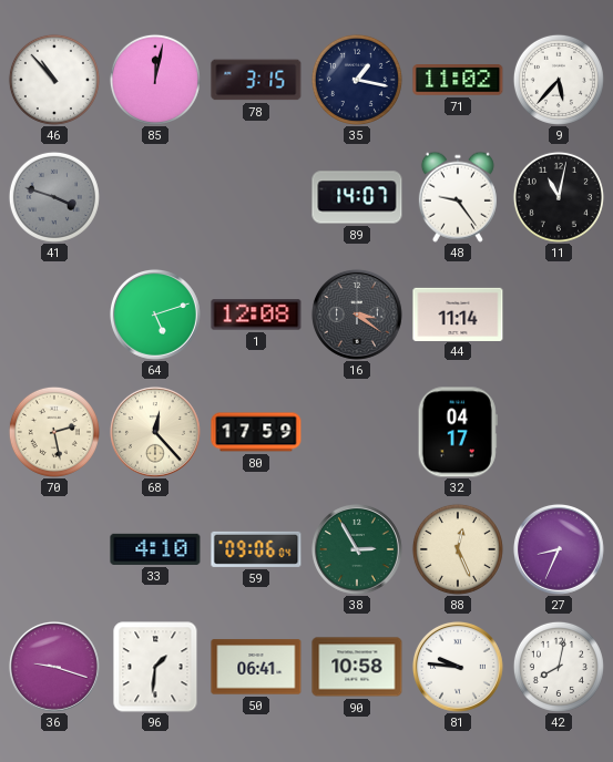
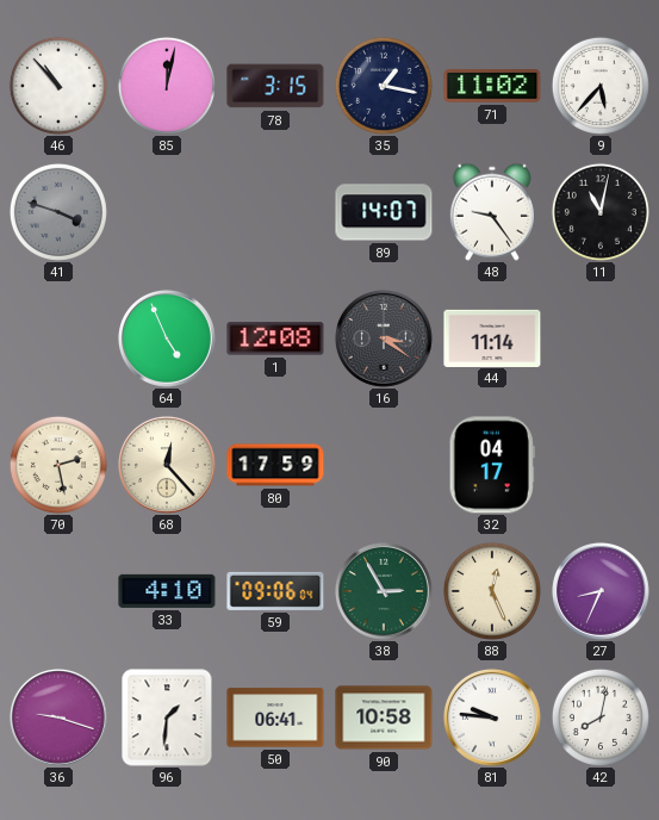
64: 5:12 -> 4:56 (167, 338)
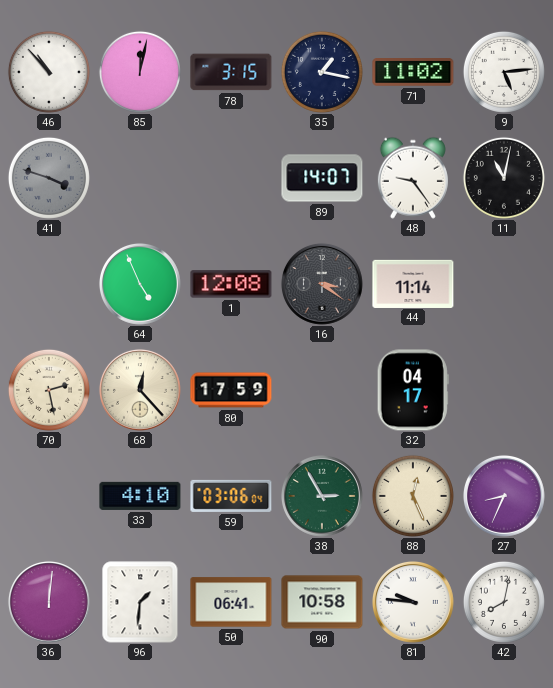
9: 5:37 -> 5:14 (504, 72)
59: 09:06 -> 03:06 (231, 496)
36: 9:18 -> 12:01 (49, 602)
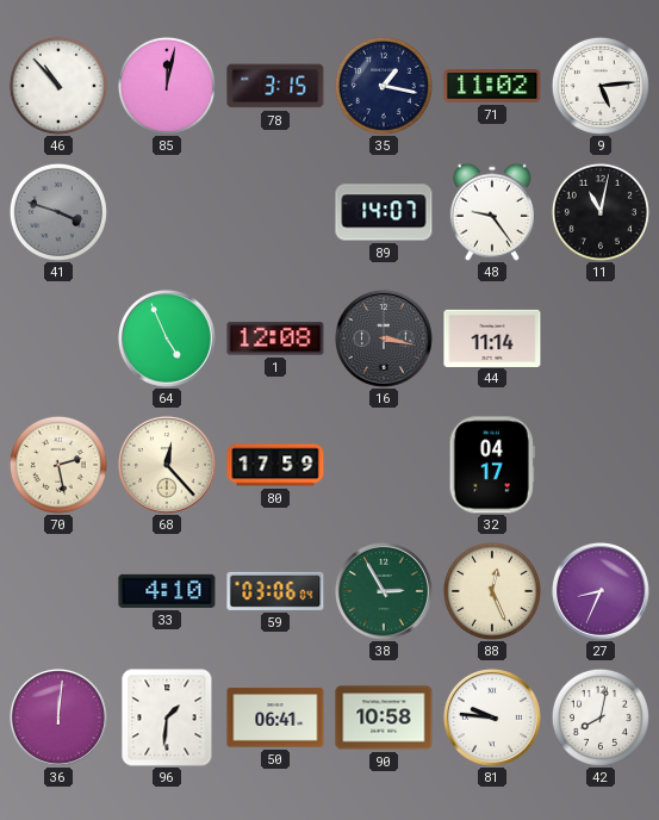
16: 3:21 -> 3:17 (384, 338)
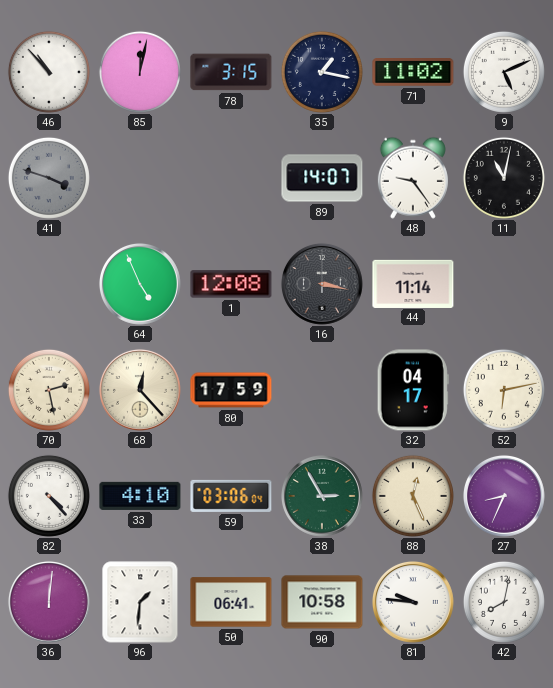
9: 5:14 -> 5:11 (504, 72)
52: none -> 6:13 (504, 390)
82: none -> 4:23 (49, 496)
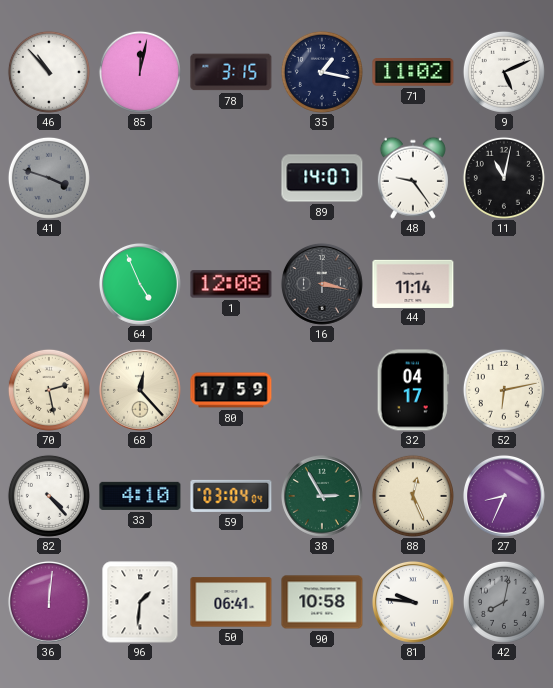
59: 03:06 -> 03:04 (231, 496)
42 dial: white -> grey (504, 602)
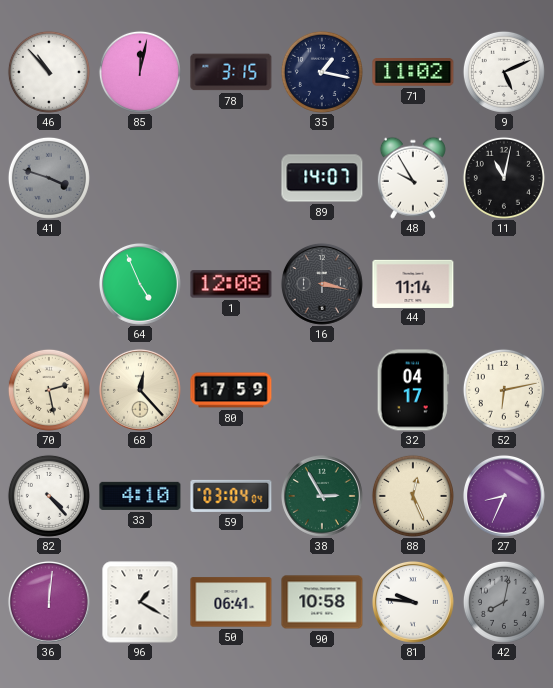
48: 9:24 -> 9:55 (413, 178)
96: 1:31 -> 1:20 (140, 602)
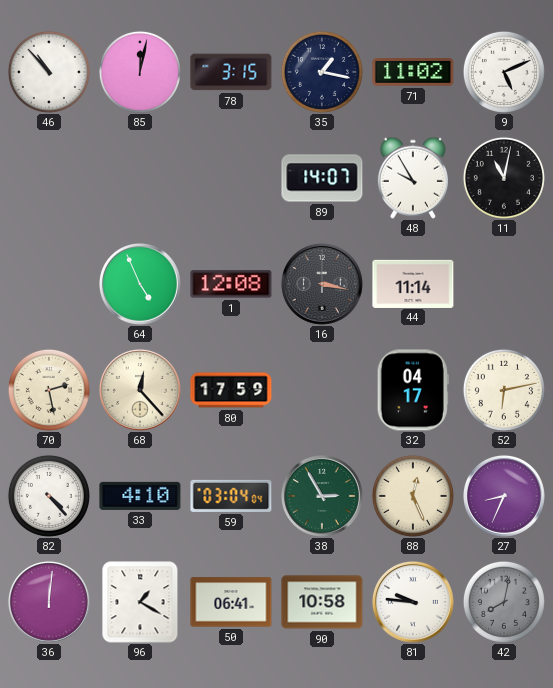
41: 3:48 -> none (49, 178)
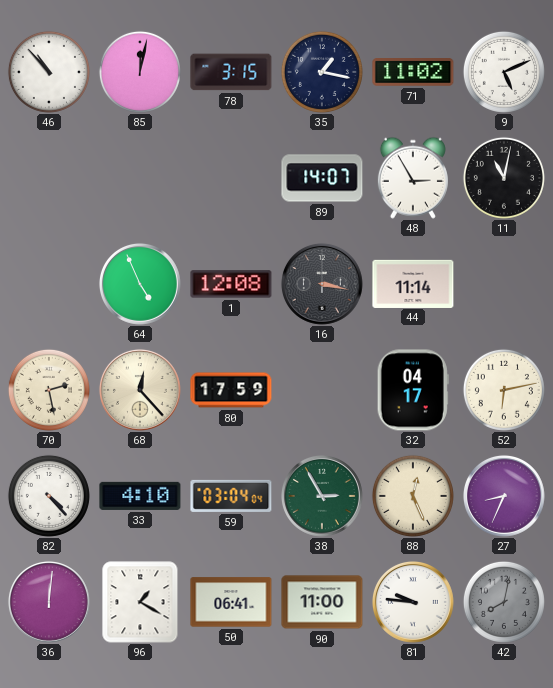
48: 9:55 -> 2:55 (413, 178)
90: 10:58 -> 11:00 (322, 602)
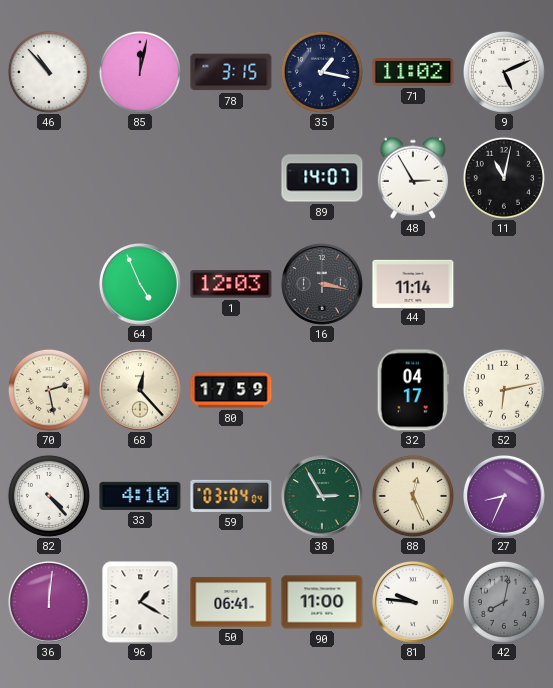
1: 12:08 -> 12:03 (231, 284)
